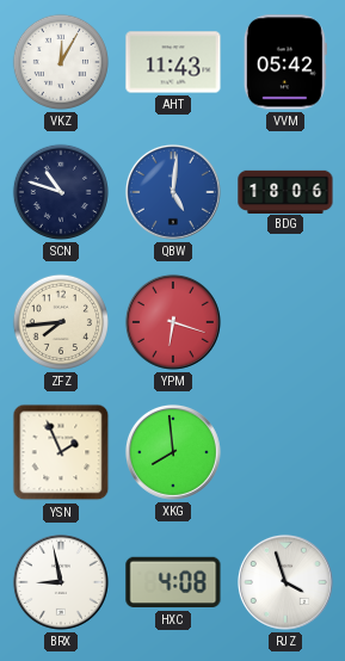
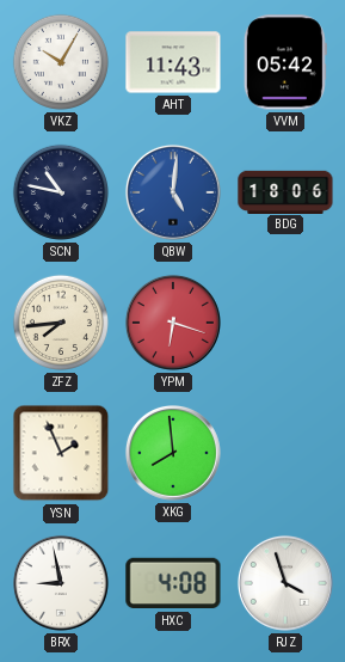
VKZ: 12:05 -> 10:05 (61, 62)
SCN: 10:48 -> 10:47 (61, 192)
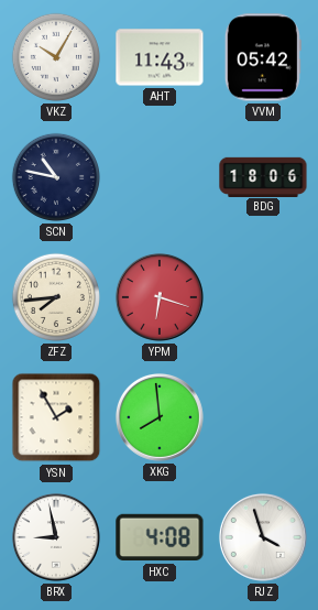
QBW: 5:01 -> none (173, 192)
YSN: 1:56 -> 1:55 (56, 417)
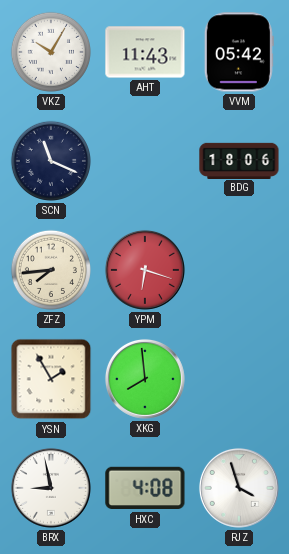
SCN: 10:47 -> 11:19 (51, 161)
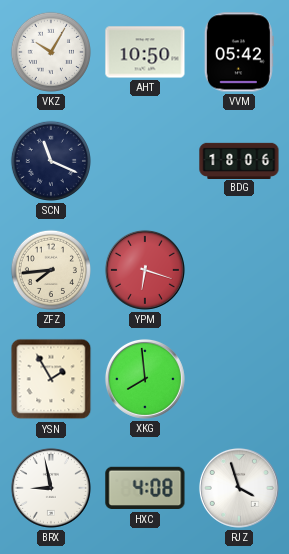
AHT: 11:43 -> 10:50 (145, 52)
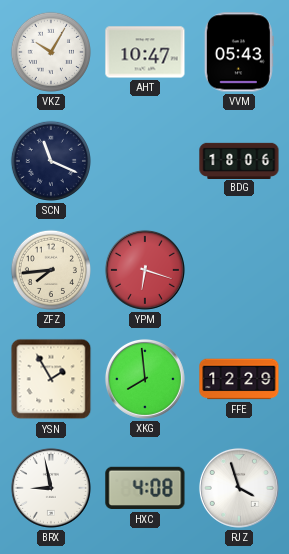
AHT: 10:50 -> 10:47 (145, 52)
VVM: 05:42 -> 05:43 (239, 52)
FFE: none -> 12:29 (239, 379)
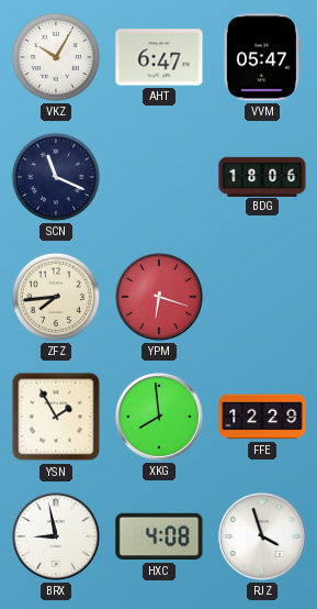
AHT: 10:47 -> 6:47 (159, 57)
VVM: 05:43 -> 05:47 (262, 57)
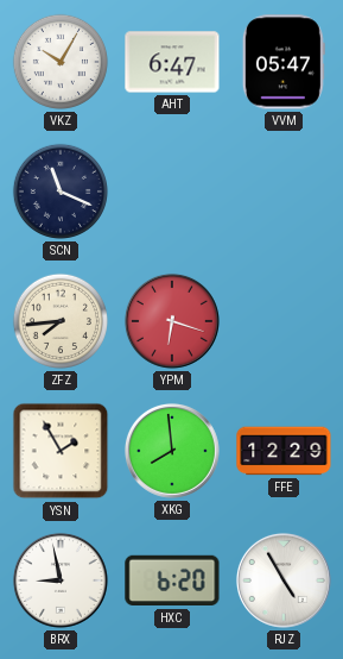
BDG: 18:06 -> none (262, 176)
HXC: 4:08 -> 6:20 (172, 580)
RJZ: 3:57 -> 4:55 (284, 580)
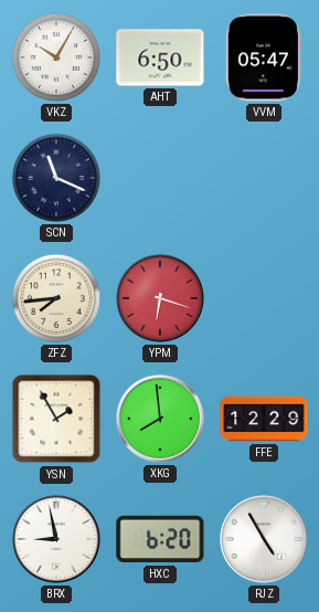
AHT: 6:47 -> 6:50 (160, 57)
